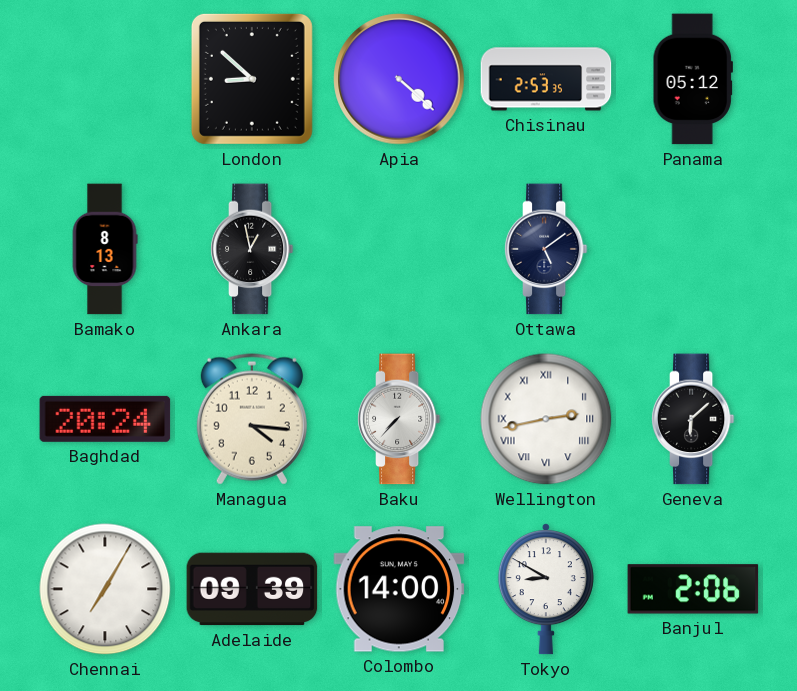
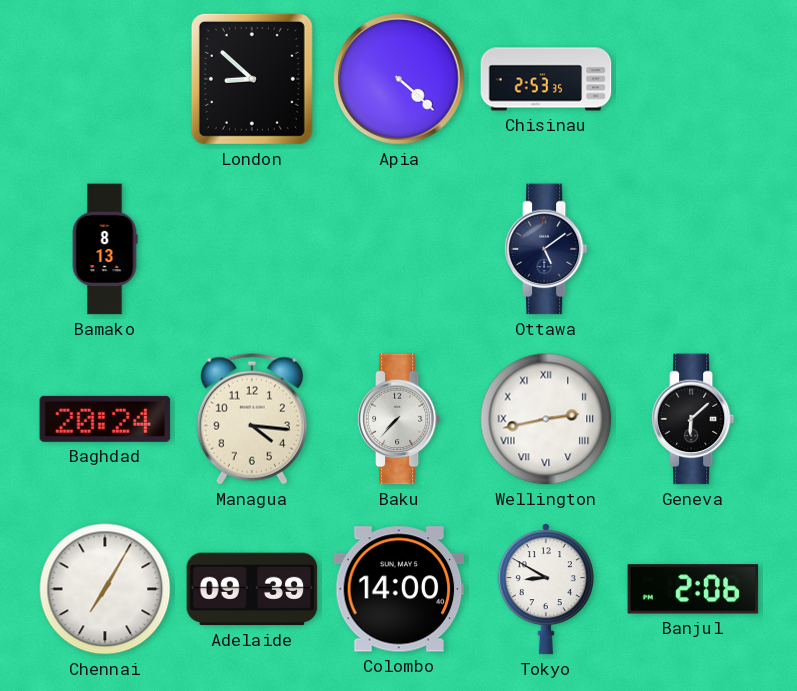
Panama: 05:12 -> none (693, 79)
Ankara: 12:58 -> none (252, 249)
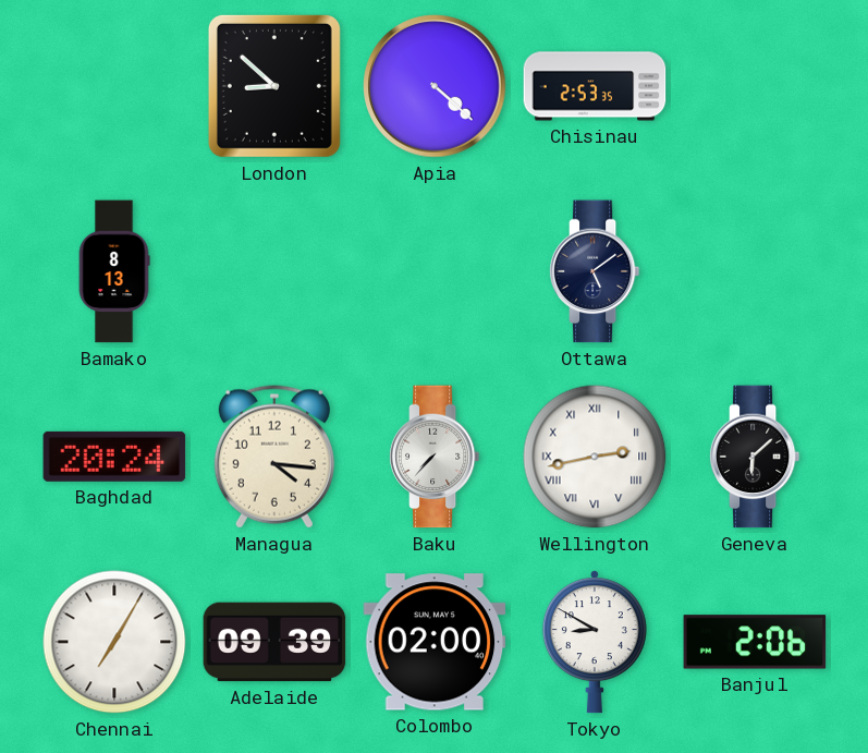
Colombo: 14:00 -> 02:00 (435, 642)
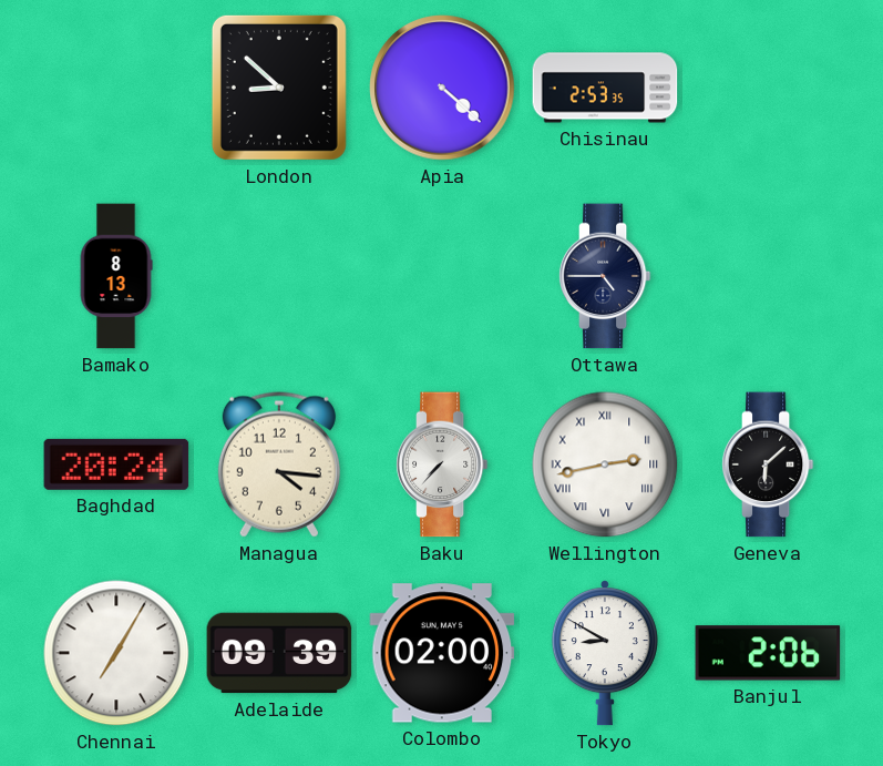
Ottawa: 5:09 -> 4:45 (605, 276)
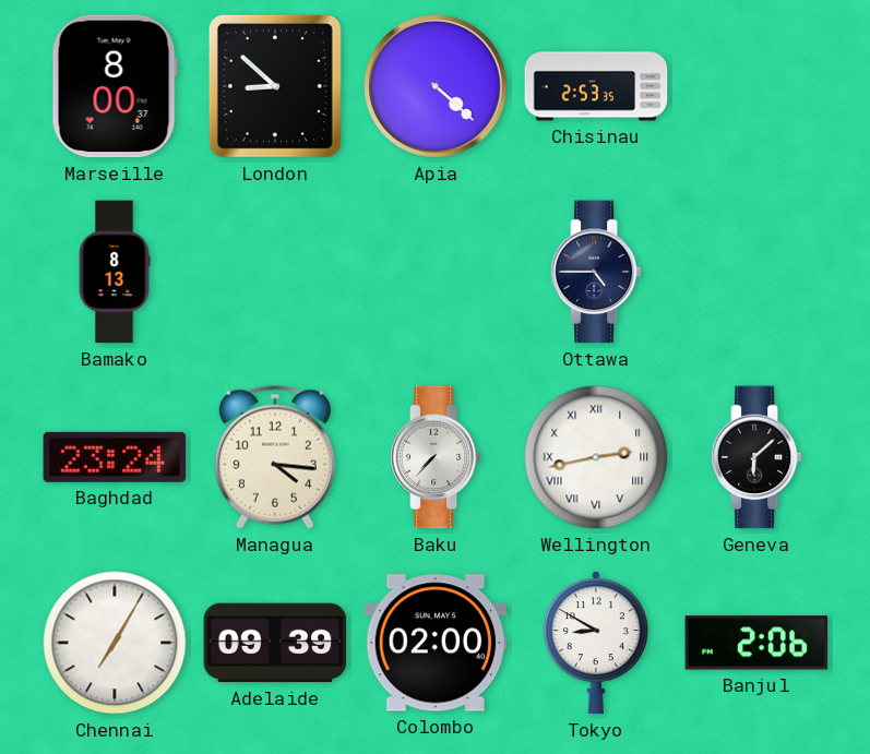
Marseille: none -> 8:00 (115, 86)
Baghdad: 20:24 -> 23:24 (115, 457)
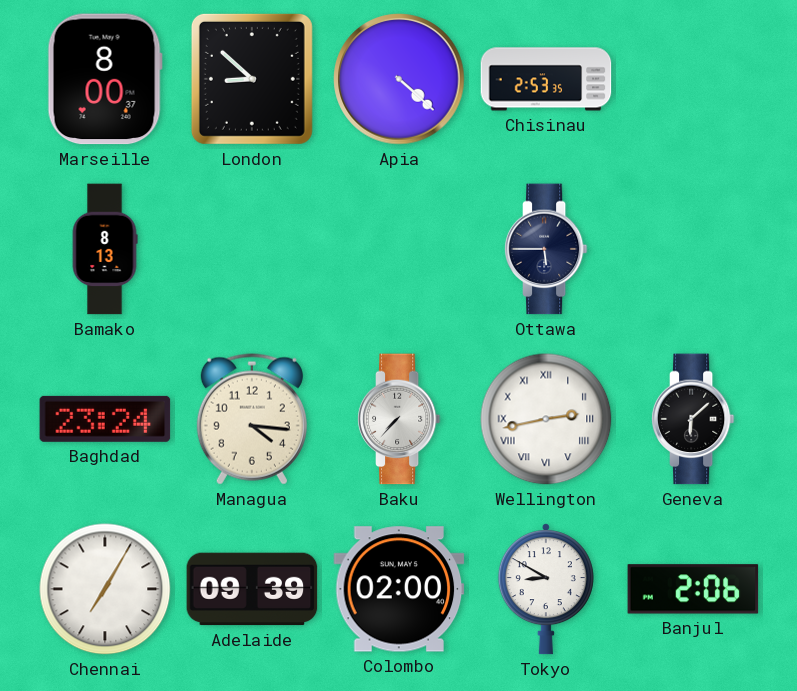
Ottawa: 4:45 -> 5:45 (546, 249)
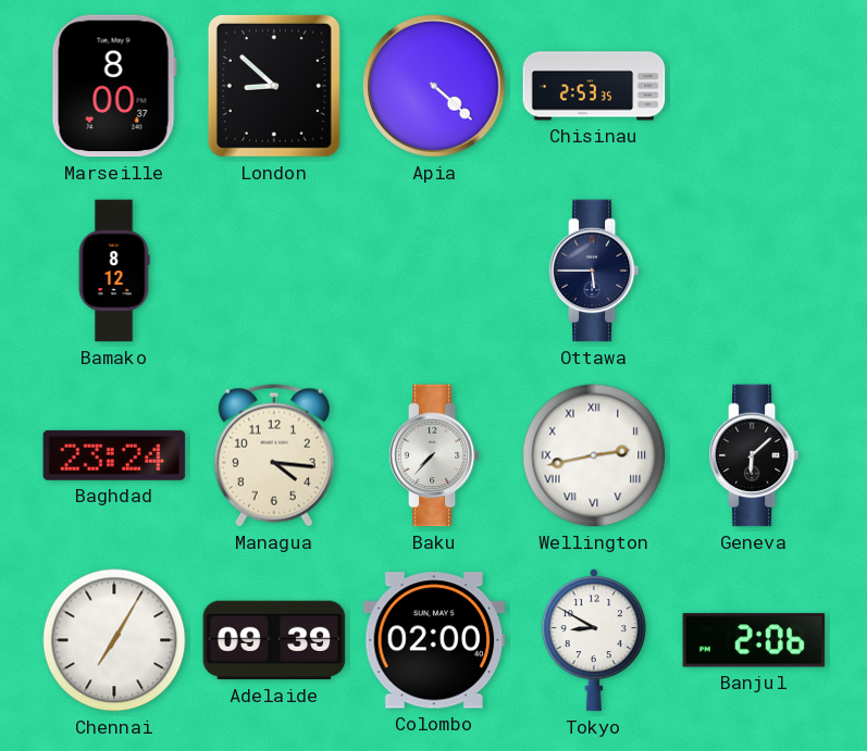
Bamako: 8:13 -> 8:12 (114, 271)
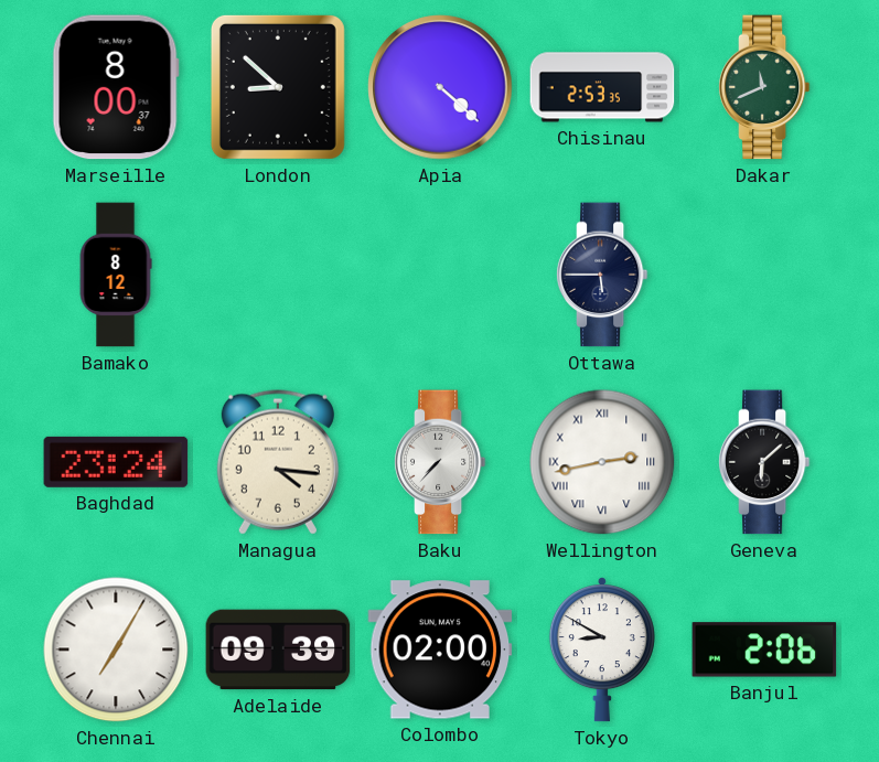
Dakar: none -> 11:41 (764, 87)
